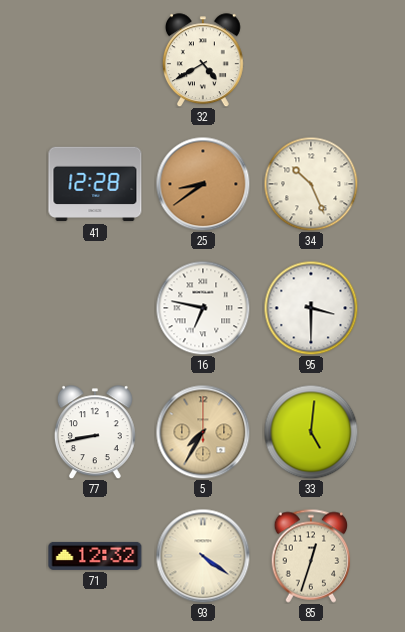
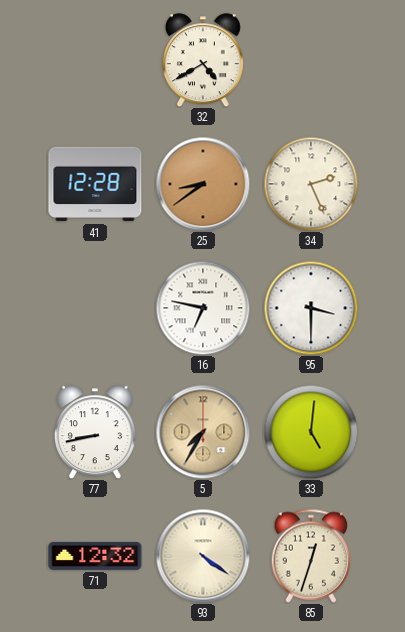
34: 10:26 -> 2:26 (311, 184)
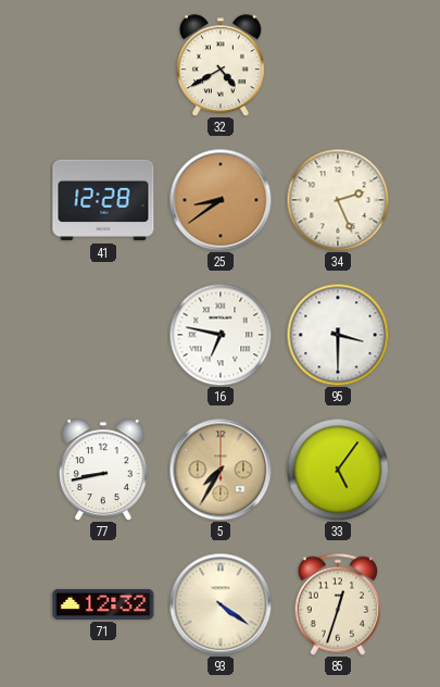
33: 5:01 -> 5:06 (338, 470)
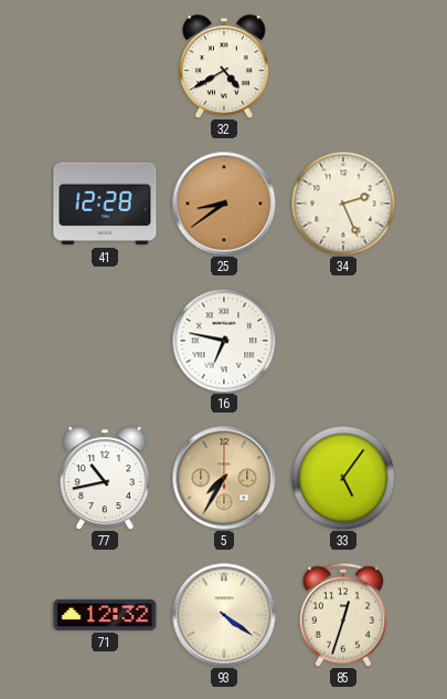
95: 3:30 -> none (338, 335)
77: 8:43 -> 10:43 (105, 478)
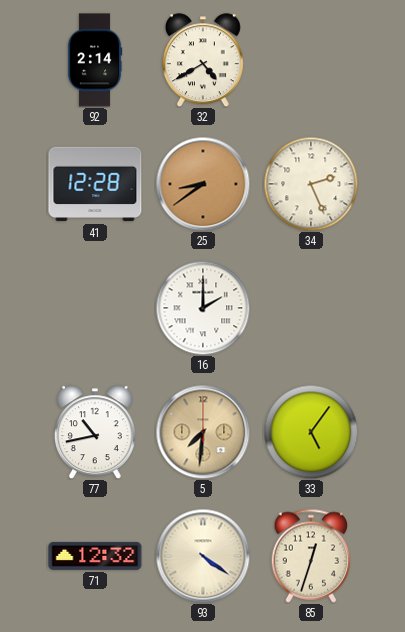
92: none -> 2:14 (95, 60)
16: 6:47 -> 2:00 (203, 308)
5: 7:35 -> 7:31 (203, 432)
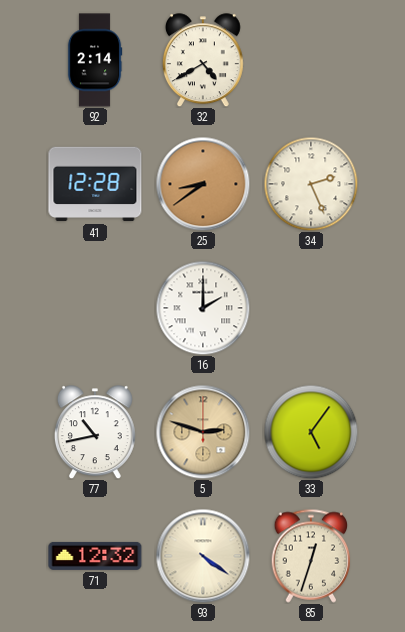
5: 7:31 -> 2:48 (203, 432)
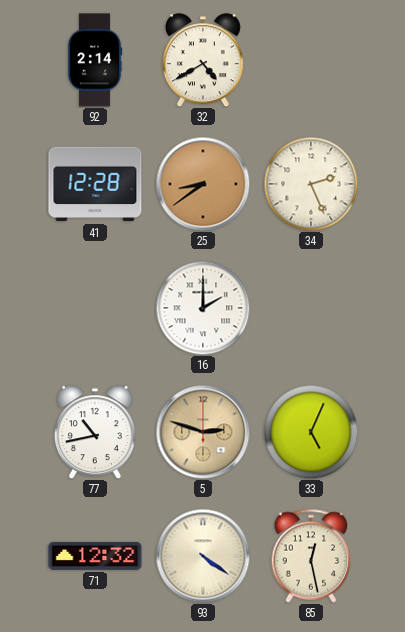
33: 5:06 -> 5:04 (311, 432)
85: 12:33 -> 12:28 (311, 556)
